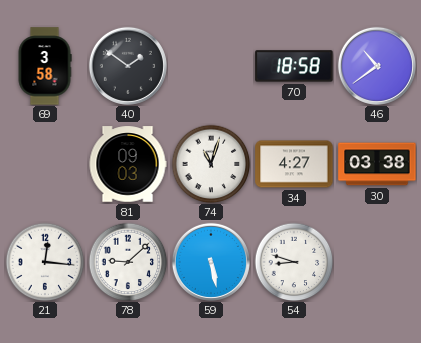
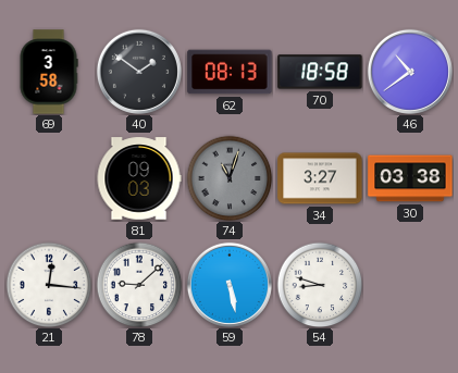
62: none -> 08:13 (230, 72)
74 dial: white -> grey (230, 178)
34: 4:27 -> 3:27 (320, 178)
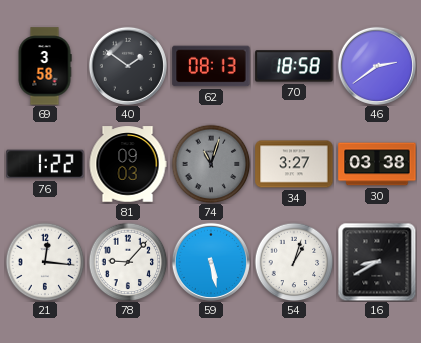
46: 10:39 -> 2:39 (377, 66)
76: none -> 1:22 (45, 164)
78: 9:08 -> 9:07 (128, 262)
54: 8:48 -> 1:03 (294, 262)
16: none -> 8:40 (377, 262)
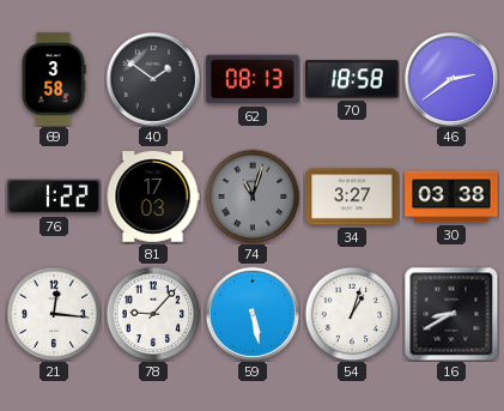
81: 09:03 -> 17:03 (153, 197)
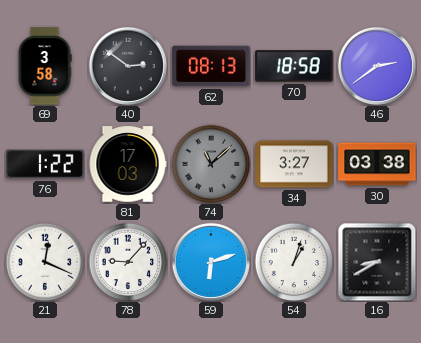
40: 1:51 -> 2:51 (128, 66)
74: 11:03 -> 11:08 (211, 164)
21: 12:16 -> 12:19 (45, 262)
59: 5:28 -> 6:12 (211, 262)
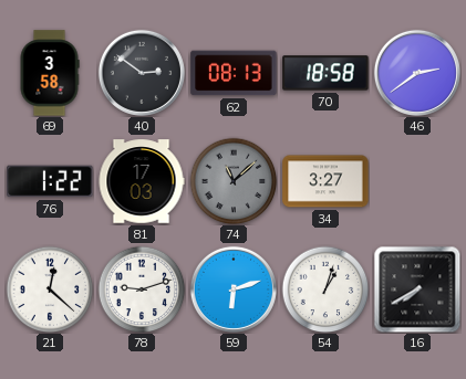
30: 03:38 -> none (377, 164)
21: 12:19 -> 12:22 (50, 289)
78: 9:07 -> 9:12 (142, 289)
16: 8:40 -> 7:40 (417, 289)
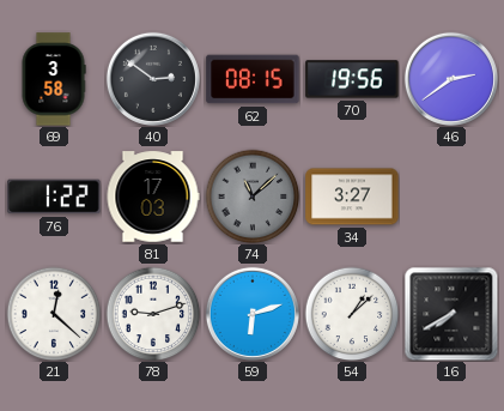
62: 08:13 -> 08:15 (253, 79)
70: 18:58 -> 19:56 (352, 79)
54: 1:03 -> 1:08 (352, 314)
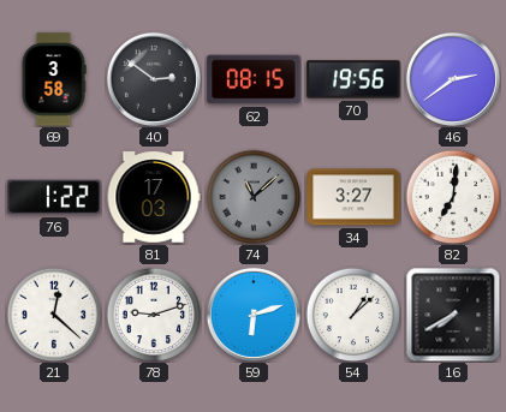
82: none -> 7:01 (453, 197)
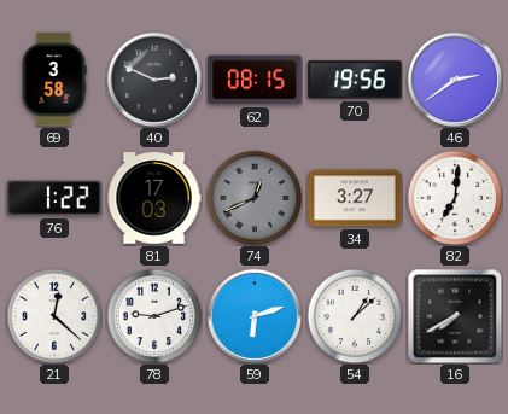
40: 2:51 -> 2:49 (154, 80)
74: 11:08 -> 12:41 (255, 198)
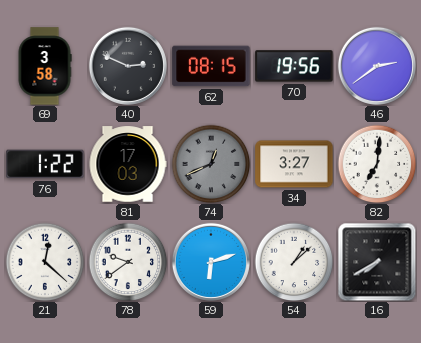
78: 9:12 -> 9:39 (128, 262)
